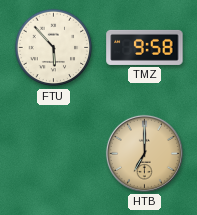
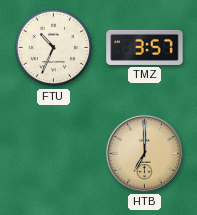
FTU: 5:53 -> 10:34 (54, 48)
TMZ: 9:58 -> 3:57 (145, 47)
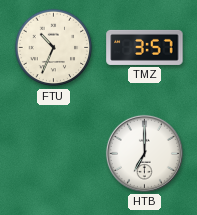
HTB dial: champagne -> white (144, 153)
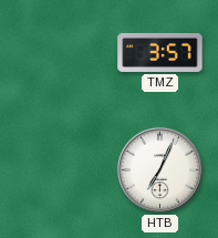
FTU: 10:34 -> none (54, 48)
HTB: 7:00 -> 7:04 (159, 169)
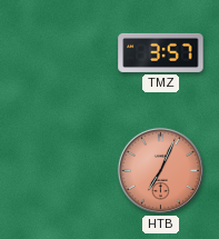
HTB dial: white -> salmon (160, 170)
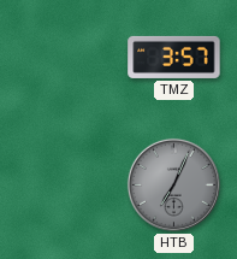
HTB dial: salmon -> grey (173, 184)
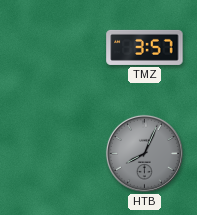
HTB: 7:04 -> 8:04 (144, 153)
